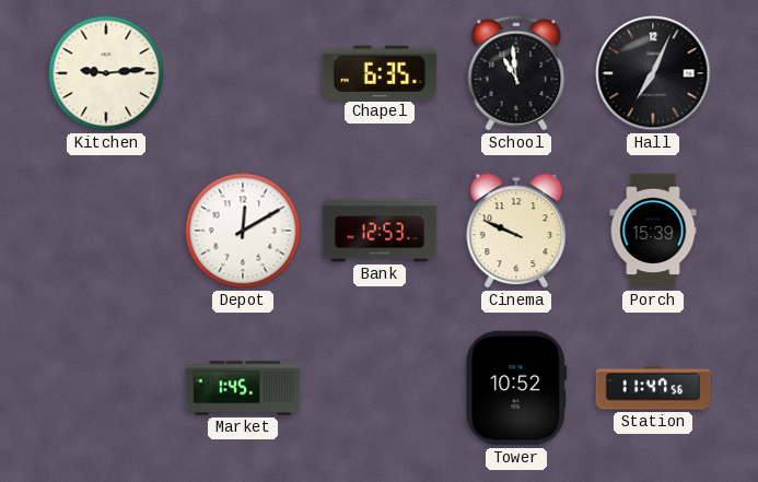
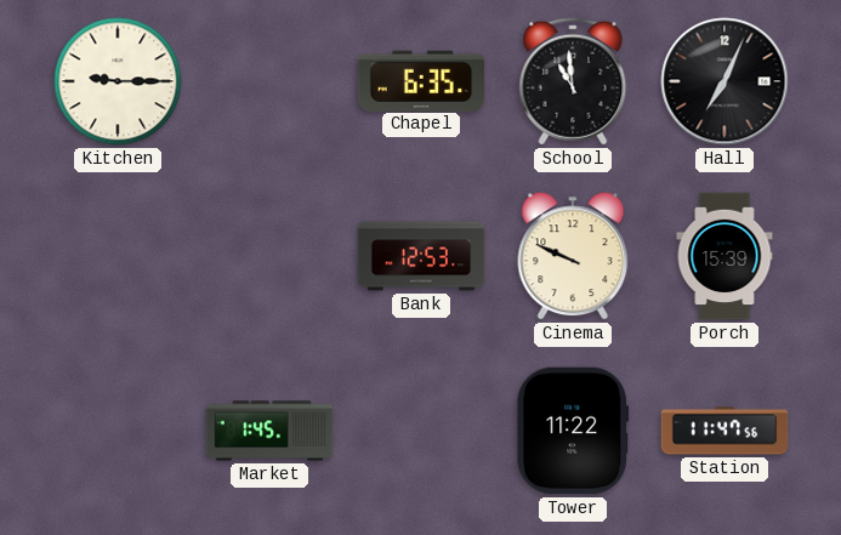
Kitchen: 9:14 -> 9:15 (118, 81)
Depot: 12:10 -> none (243, 231)
Tower: 10:52 -> 11:22 (573, 431)
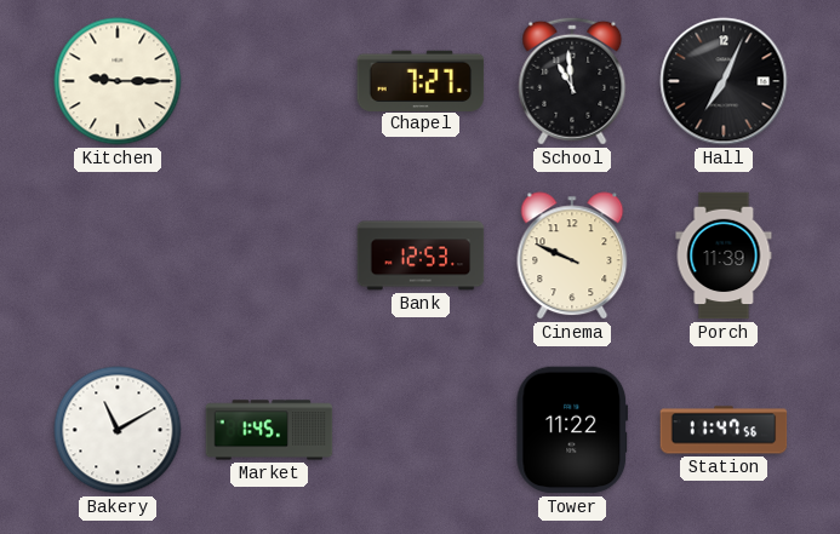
Chapel: 6:35 -> 7:27 (421, 80)
Porch: 15:39 -> 11:39 (724, 255)
Bakery: none -> 11:10 (118, 430)
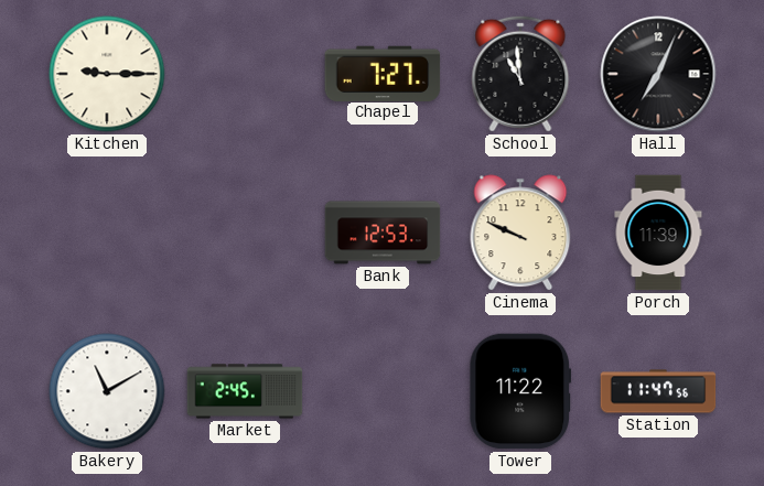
Market: 1:45 -> 2:45 (245, 391)
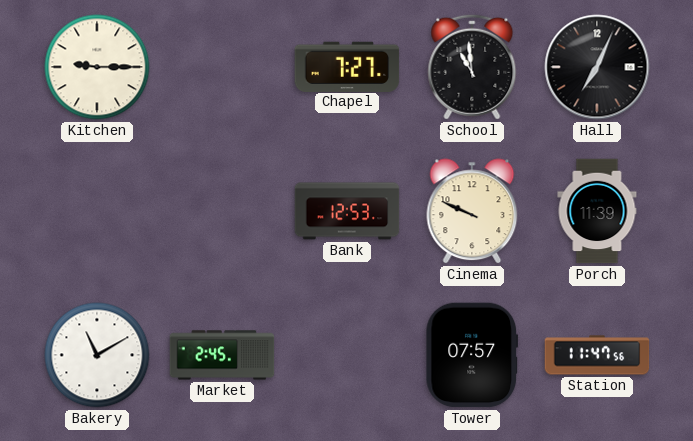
Tower: 11:22 -> 07:57 (472, 355)
